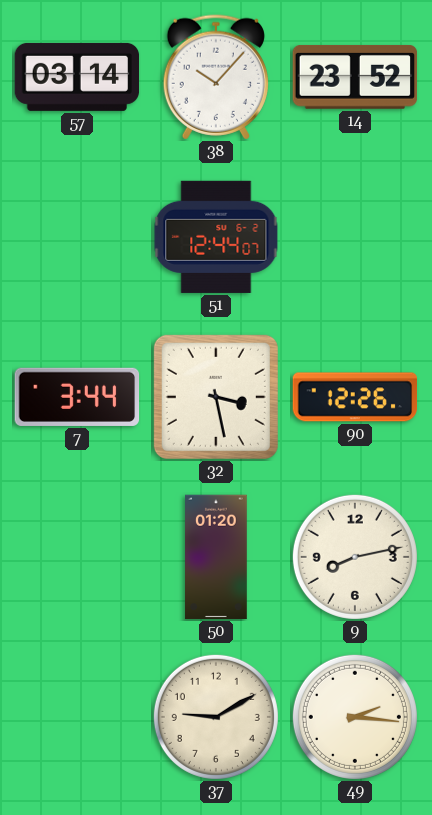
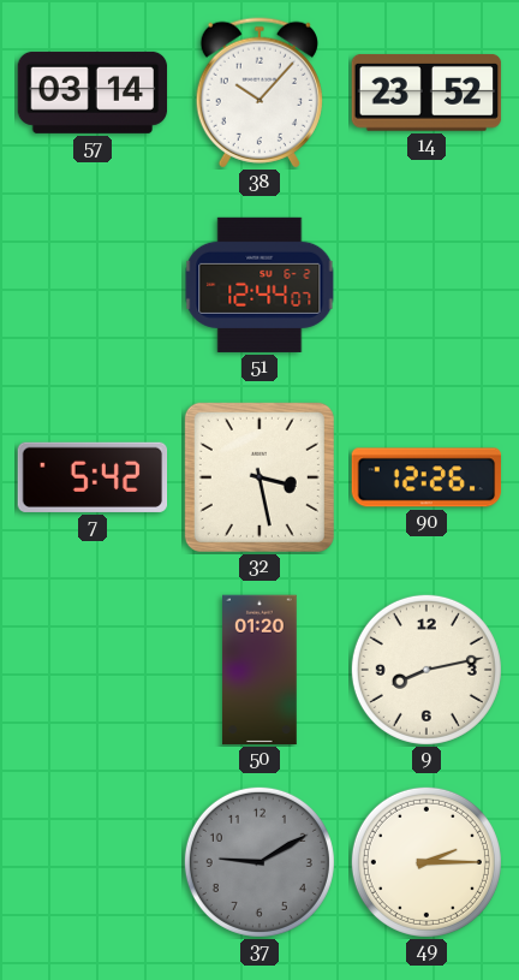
7: 3:44 -> 5:42 (93, 477)
37 dial: cream -> grey (259, 862)
49: 2:16 -> 2:15 (426, 862)
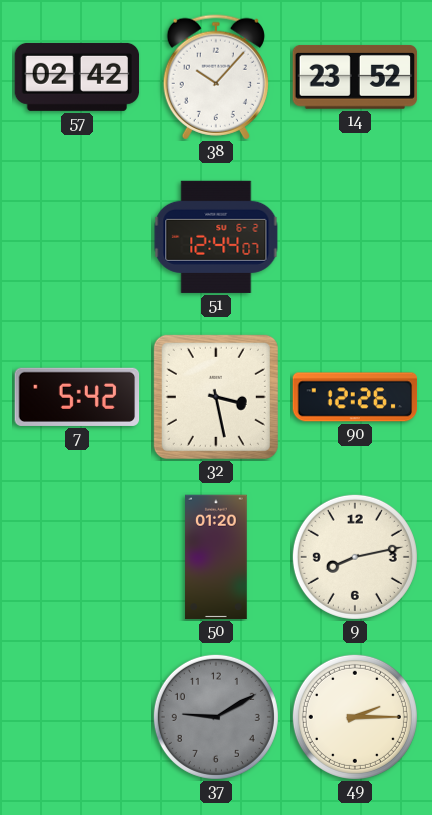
57: 03:14 -> 02:42 (77, 77)
